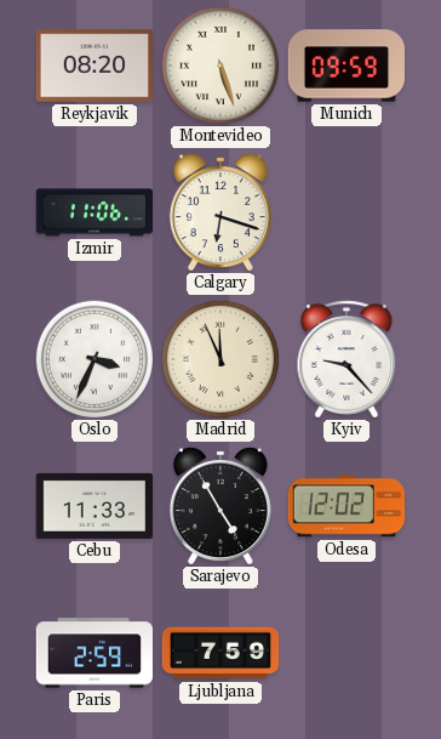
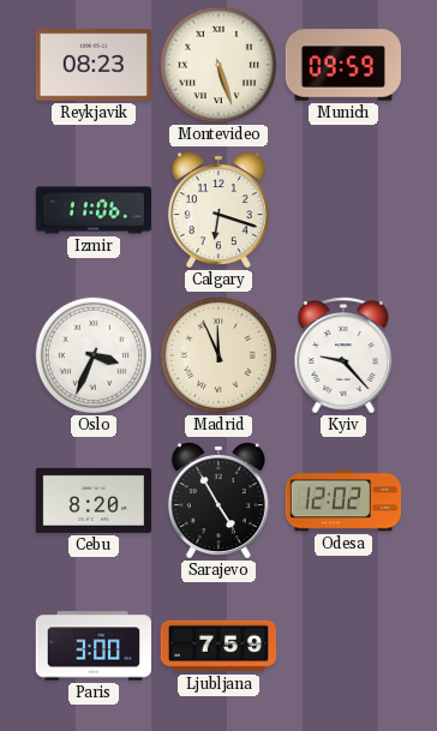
Reykjavik: 08:20 -> 08:23 (92, 65)
Cebu: 11:33 -> 8:20 (92, 501)
Paris: 2:59 -> 3:00 (92, 646)
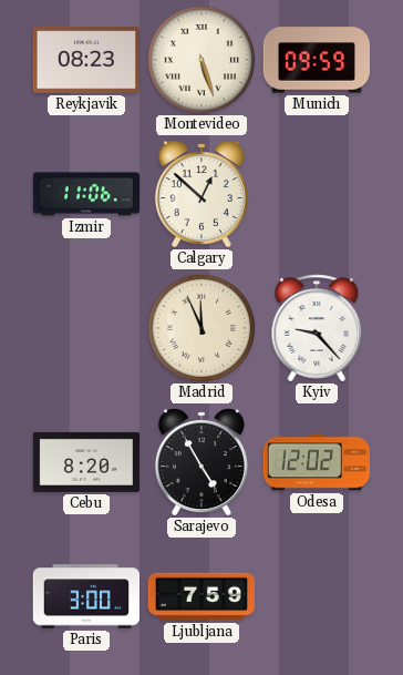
Calgary: 6:18 -> 12:52 (201, 194)
Oslo: 3:34 -> none (92, 354)
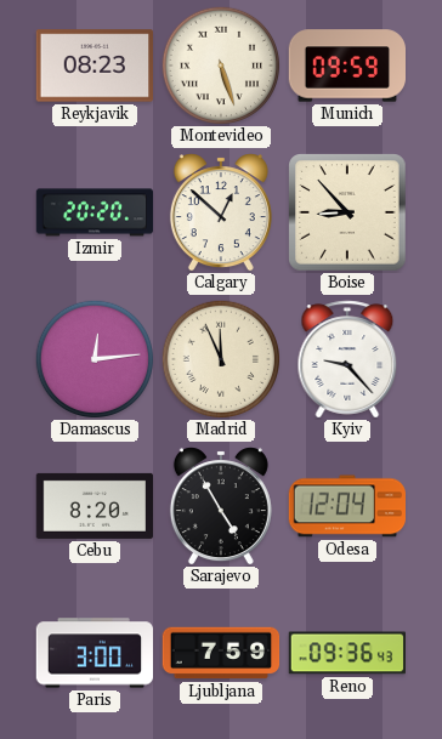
Izmir: 11:06 -> 20:20 (95, 212)
Boise: none -> 8:53 (347, 212)
Damascus: none -> 12:14 (93, 358)
Odesa: 12:02 -> 12:04 (346, 506)
Reno: none -> 09:36 (346, 653)
